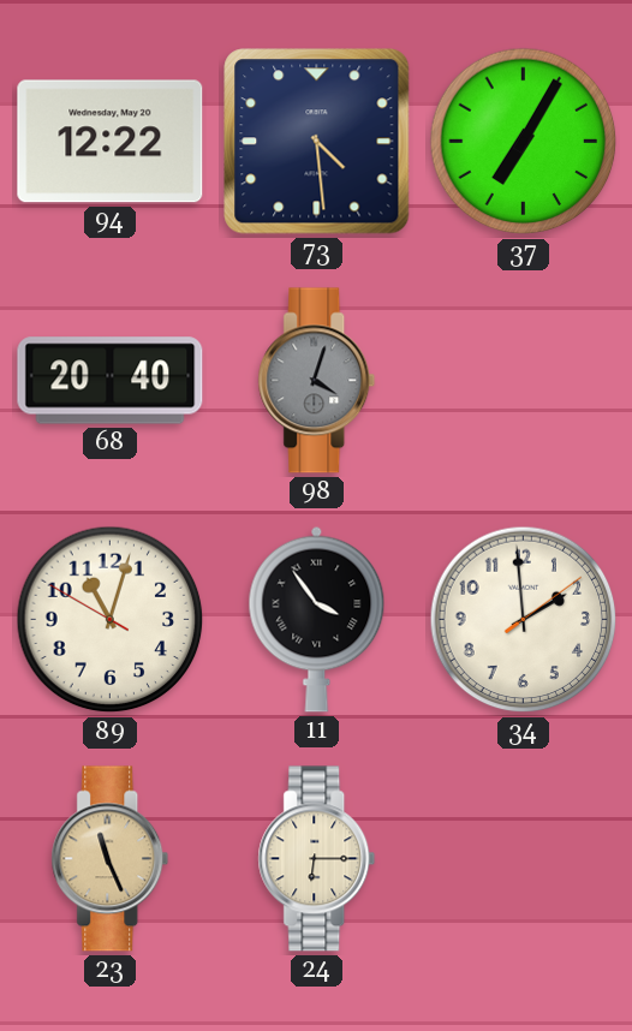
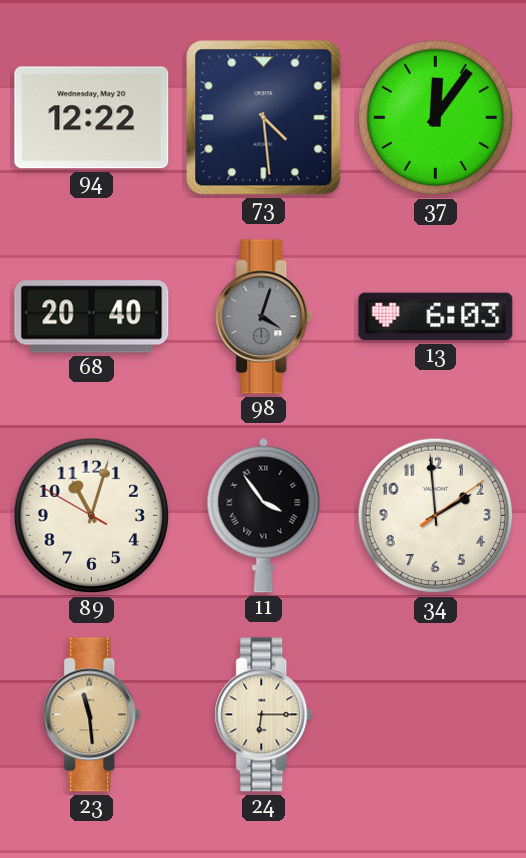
37: 7:05 -> 12:06 (436, 118)
13: none -> 6:03 (436, 317)
23: 11:26 -> 11:29 (92, 715)
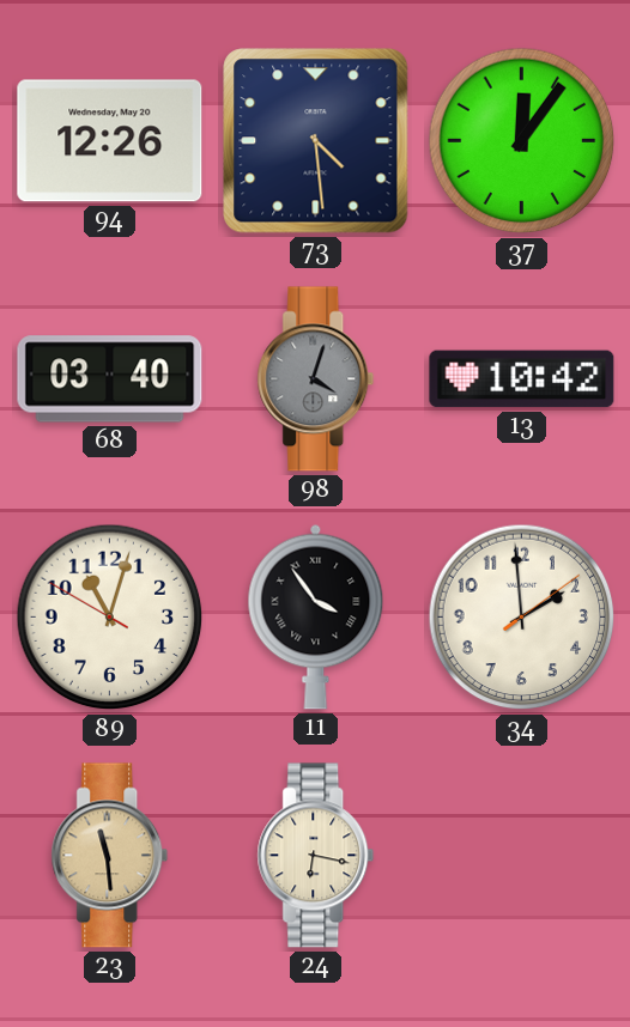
94: 12:22 -> 12:26 (110, 141)
68: 20:40 -> 03:40 (110, 379)
13: 6:03 -> 10:42 (522, 379)
24: 6:15 -> 6:17 (316, 856)
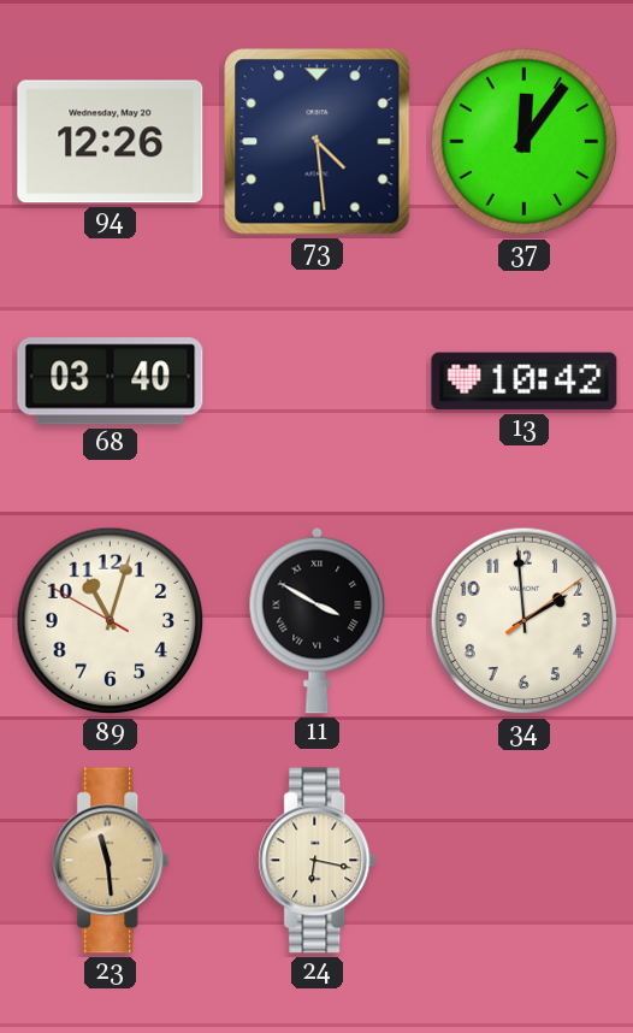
98: 4:03 -> none (316, 379)
11: 3:54 -> 3:50 (318, 620)
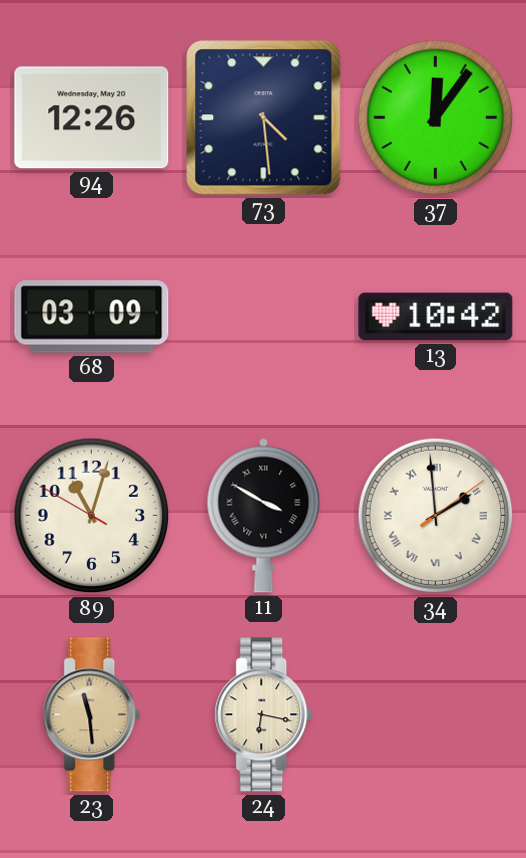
68: 03:40 -> 03:09 (92, 317)
34 numerals: Arabic -> Roman (436, 516)
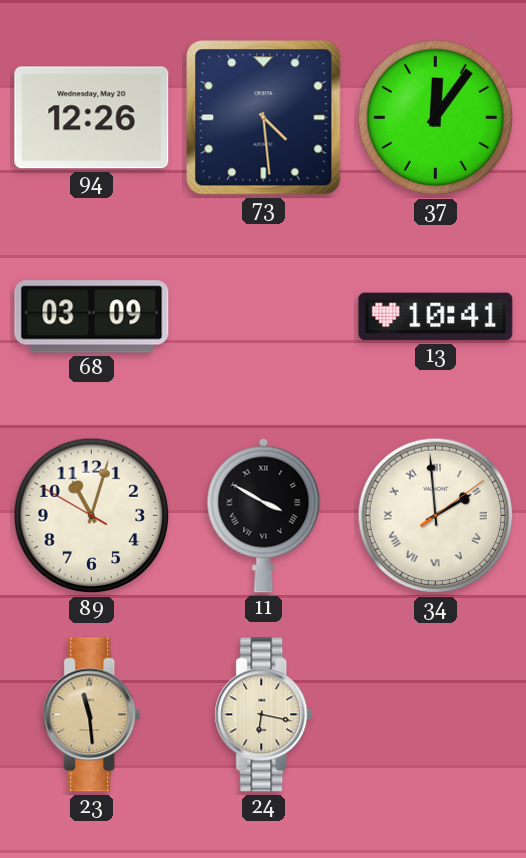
13: 10:42 -> 10:41 (436, 317)
